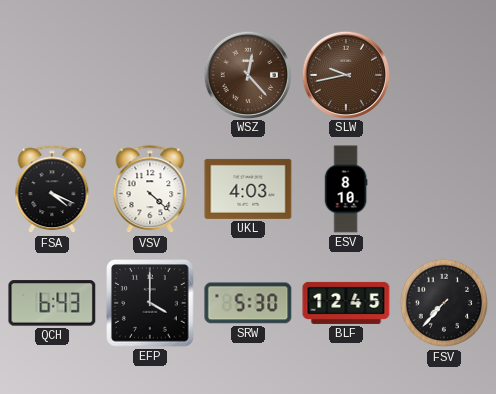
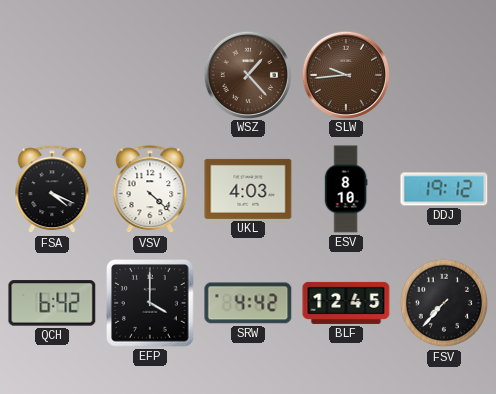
WSZ: 12:23 -> 1:23 (247, 74)
SLW: 9:43 -> 9:44 (345, 74)
DDJ: none -> 19:12 (444, 189)
QCH: 6:43 -> 6:42 (52, 303)
SRW: 5:30 -> 4:42 (248, 303)
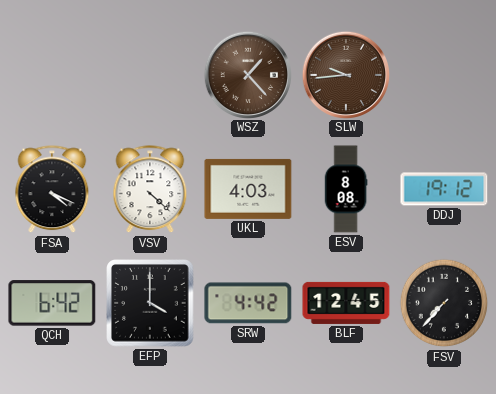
ESV: 8:10 -> 8:08 (346, 189)
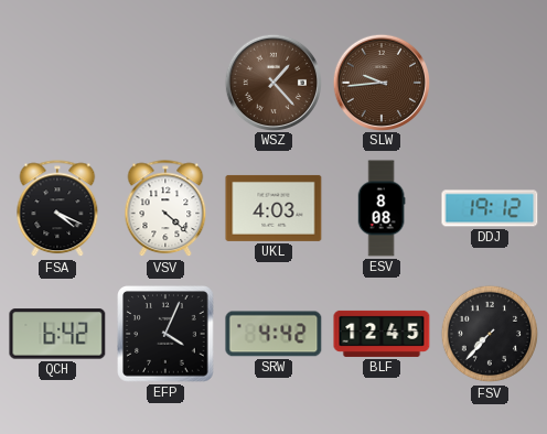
EFP: 4:00 -> 4:04 (165, 334)
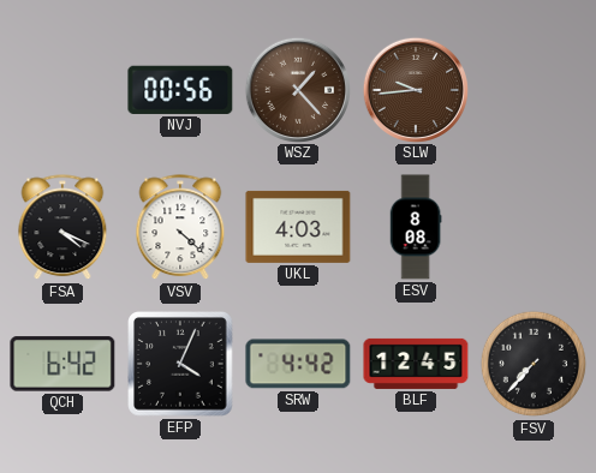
NVJ: none -> 00:56 (180, 90)
DDJ: 19:12 -> none (490, 208)
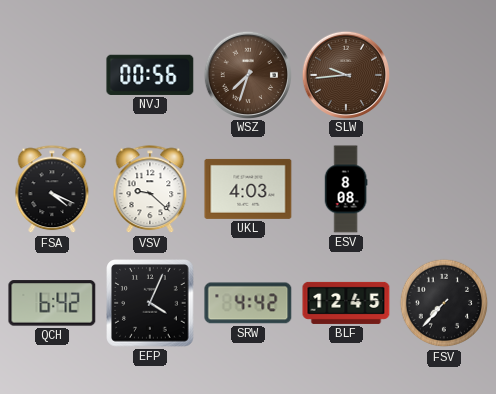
WSZ: 1:23 -> 7:33 (247, 74)
VSV: 4:22 -> 9:22 (150, 190)
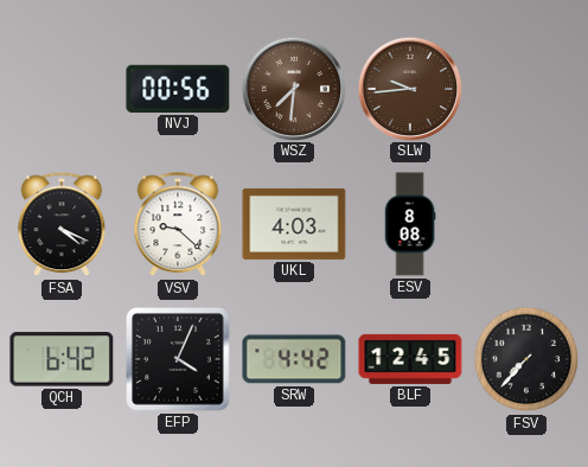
WSZ: 7:33 -> 7:31 (293, 88)
